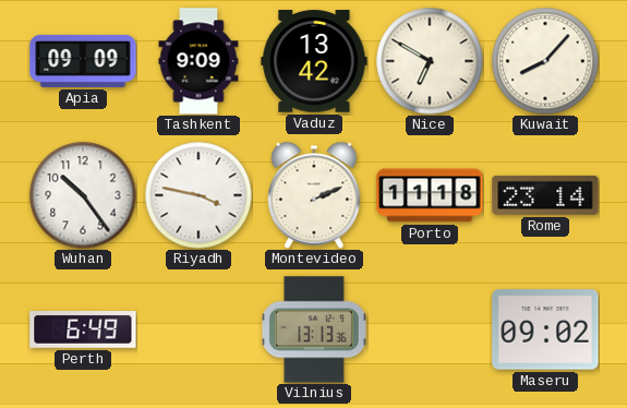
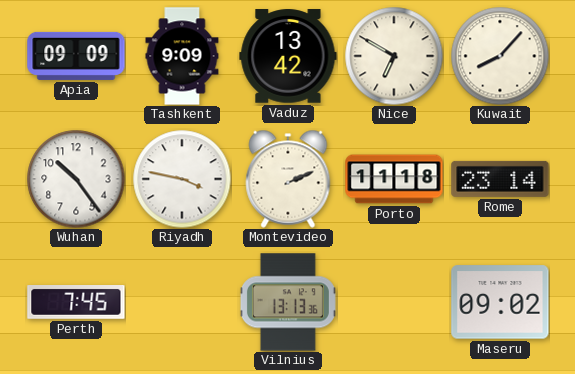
Perth: 6:49 -> 7:45 (76, 303)
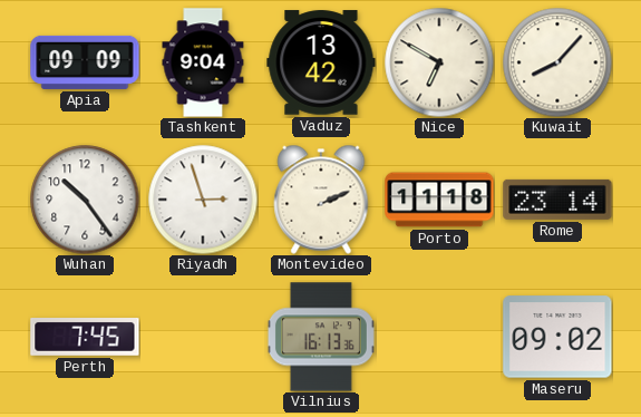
Tashkent: 9:09 -> 9:04 (203, 62)
Riyadh: 3:47 -> 2:57 (203, 200)
Vilnius: 13:13 -> 16:13 (321, 337)
